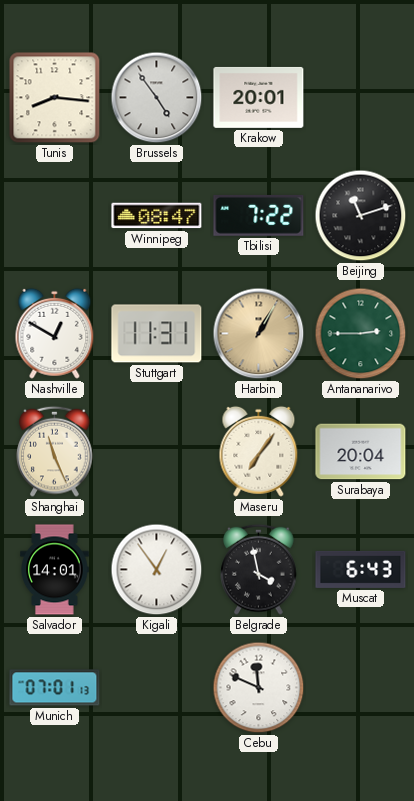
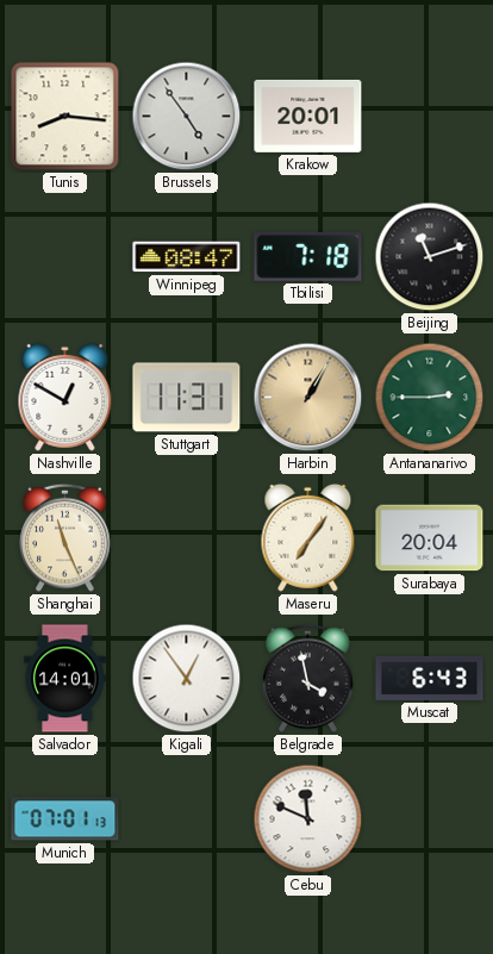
Tbilisi: 7:22 -> 7:18 (308, 256)
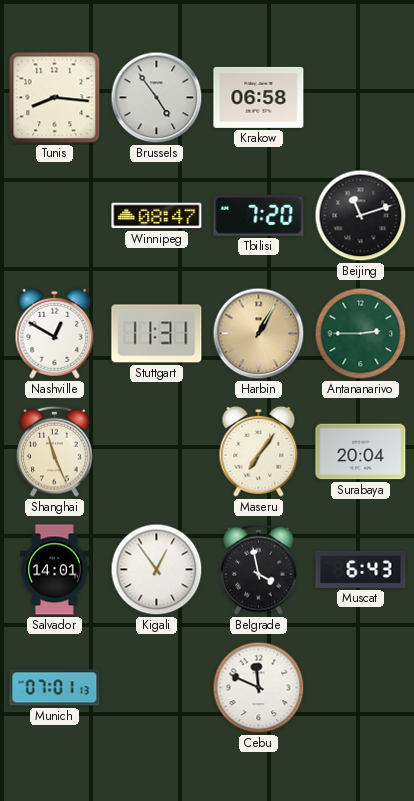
Krakow: 20:01 -> 06:58 (259, 97)
Tbilisi: 7:18 -> 7:20 (259, 215)
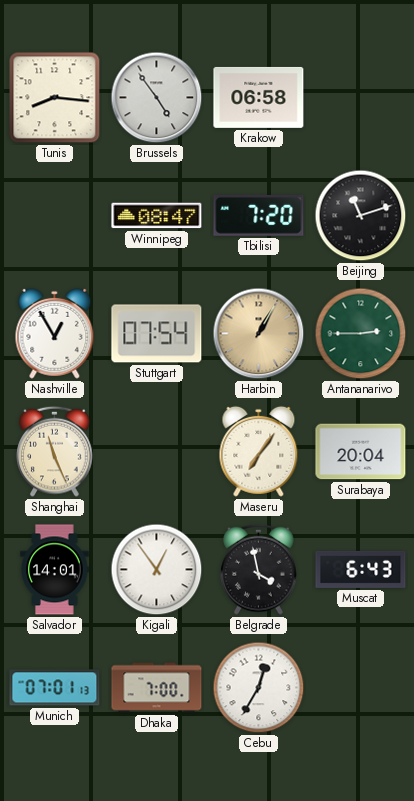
Nashville: 12:50 -> 12:55 (55, 333)
Stuttgart: 11:31 -> 07:54 (157, 334)
Dhaka: none -> 7:00 (157, 688)
Cebu: 11:49 -> 12:35 (259, 688)
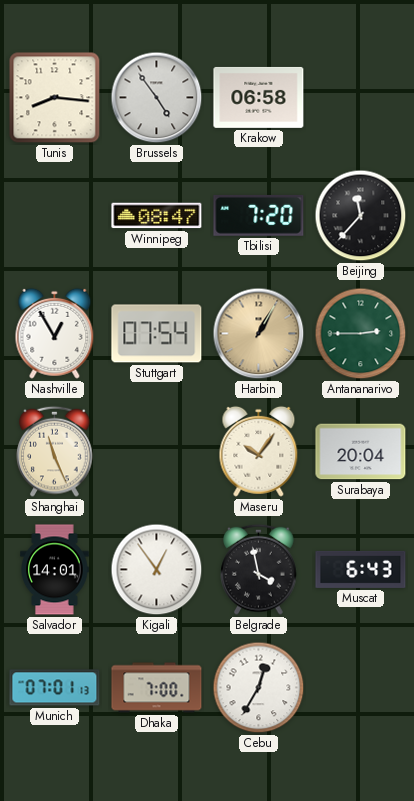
Beijing: 11:12 -> 11:37 (361, 216)
Maseru: 7:06 -> 10:06 (259, 451)
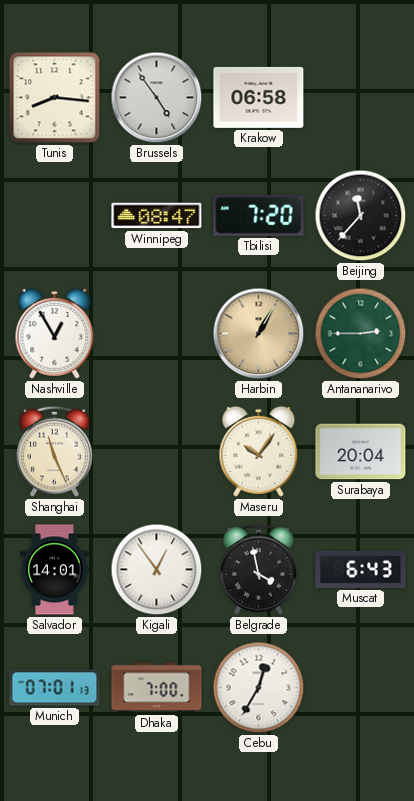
Stuttgart: 07:54 -> none (157, 334)
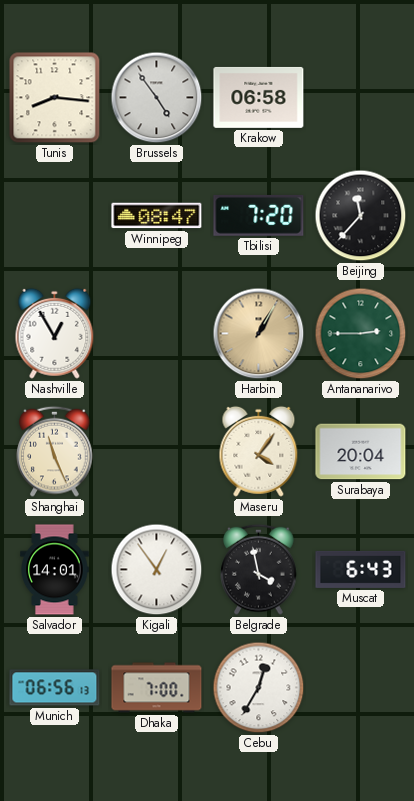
Maseru: 10:06 -> 4:06 (259, 451)
Munich: 07:01 -> 06:56 (55, 688)
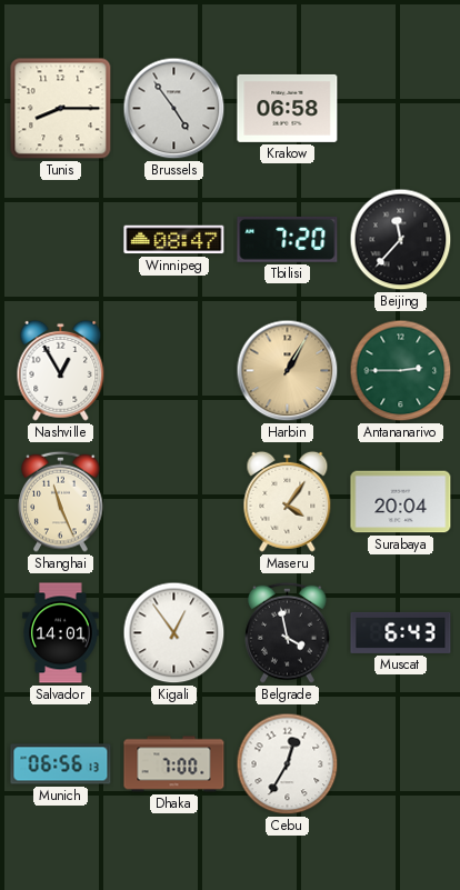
Tunis: 8:16 -> 8:15 (61, 109)
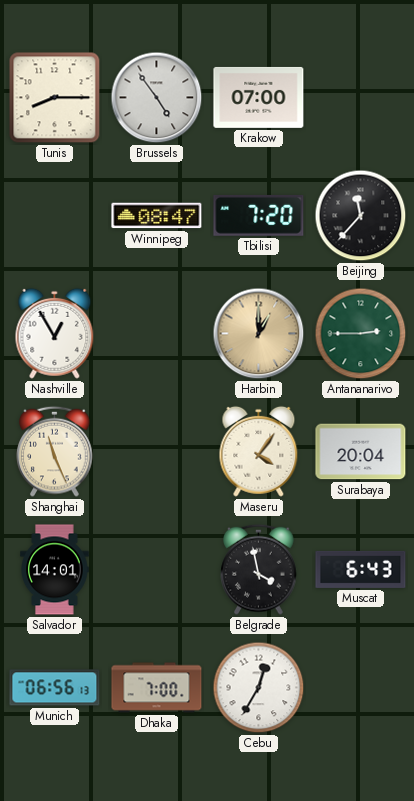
Krakow: 06:58 -> 07:00 (259, 97)
Harbin: 1:05 -> 1:00 (259, 334)
Kigali: 12:54 -> none (174, 633)
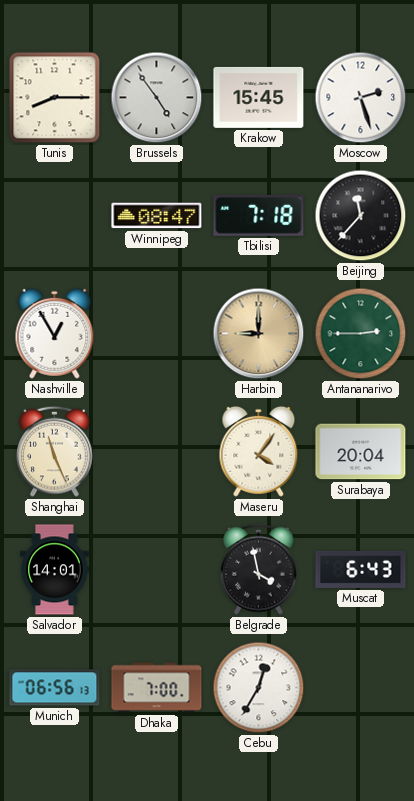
Krakow: 07:00 -> 15:45 (259, 97)
Moscow: none -> 2:27 (361, 98)
Tbilisi: 7:20 -> 7:18 (259, 215)
Harbin: 1:00 -> 9:00 (259, 334)
